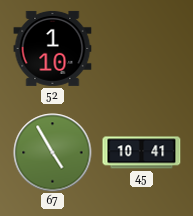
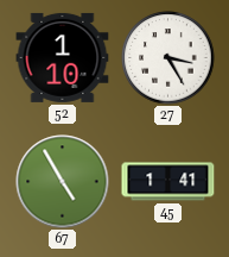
27: none -> 3:25 (168, 58)
45: 10:41 -> 1:41 (168, 182)
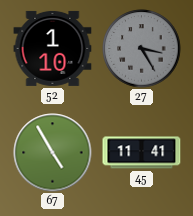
27 dial: white -> grey (142, 49)
45: 1:41 -> 11:41 (142, 153)
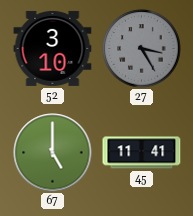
52: 1:10 -> 3:10 (53, 48)
67: 4:55 -> 5:00 (53, 153)
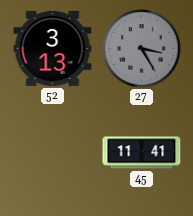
52: 3:10 -> 3:13 (53, 48)
67: 5:00 -> none (53, 153)
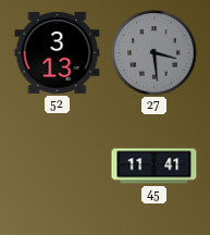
27: 3:25 -> 3:29 (155, 53)
